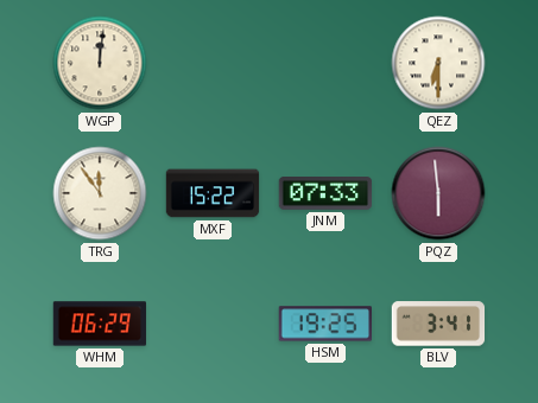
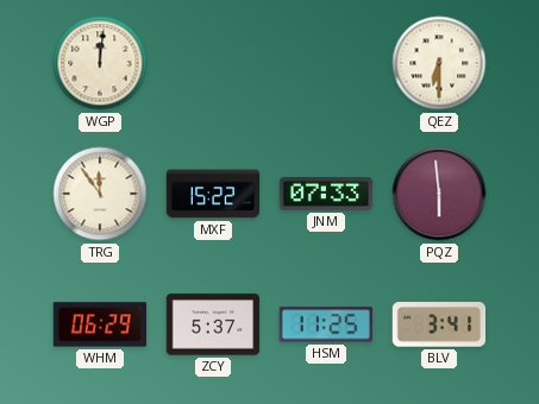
ZCY: none -> 5:37 (213, 324)
HSM: 19:25 -> 11:25 (326, 324)
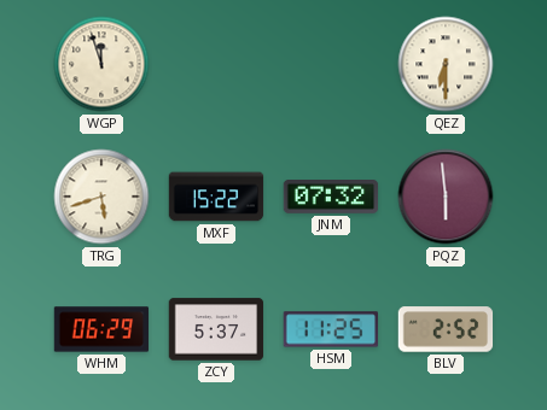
WGP: 12:01 -> 11:57 (101, 64)
TRG: 11:54 -> 5:42 (101, 197)
JNM: 07:33 -> 07:32 (331, 198)
BLV: 3:41 -> 2:52 (446, 329)
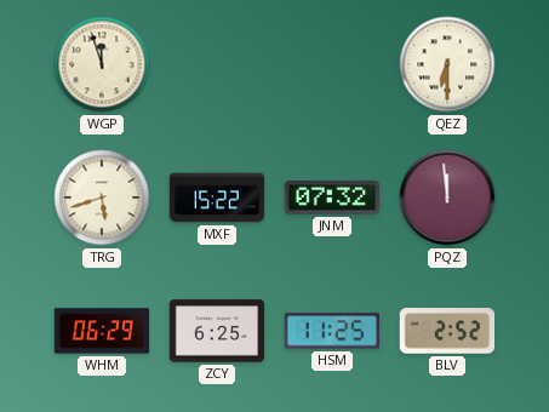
PQZ: 5:59 -> 11:59 (447, 198)
ZCY: 5:37 -> 6:25 (217, 331)
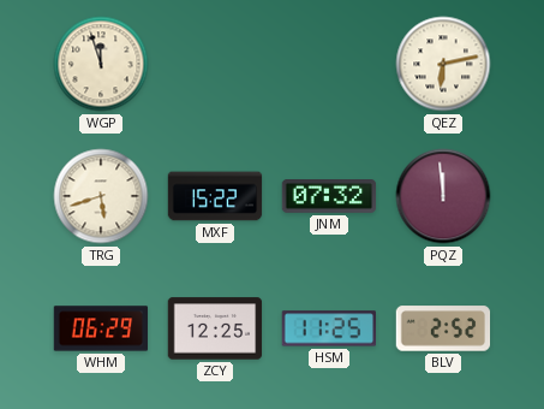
QEZ: 6:30 -> 6:13 (443, 64)
ZCY: 6:25 -> 12:25 (215, 328)
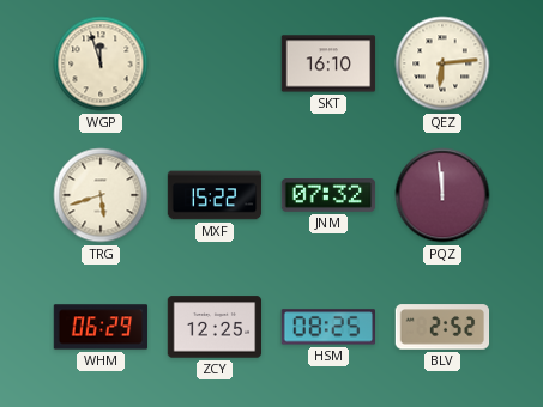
SKT: none -> 16:10 (328, 63)
QEZ: 6:13 -> 6:14 (442, 63)
HSM: 11:25 -> 08:25 (328, 327)
